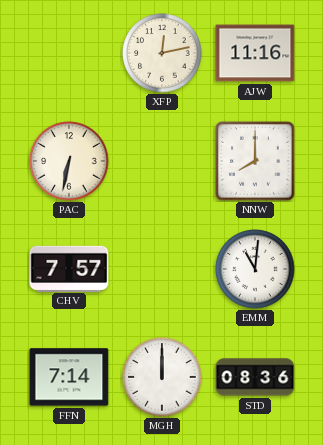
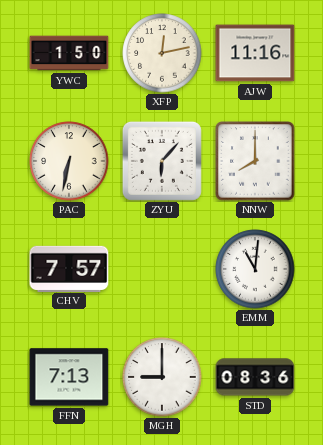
YWC: none -> 1:50 (69, 53)
ZYU: none -> 6:07 (162, 161)
FFN: 7:14 -> 7:13 (69, 377)
MGH: 12:00 -> 9:00 (162, 377)
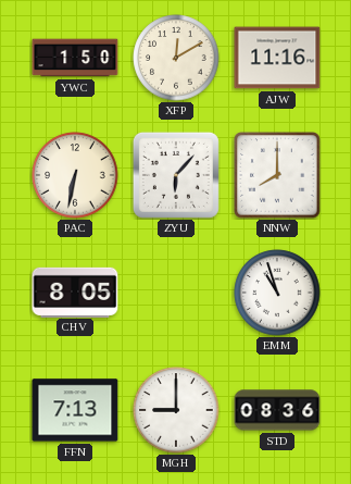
XFP: 12:13 -> 12:10 (176, 58)
CHV: 7:57 -> 8:05 (75, 291)
EMM: 11:01 -> 10:57 (277, 293)
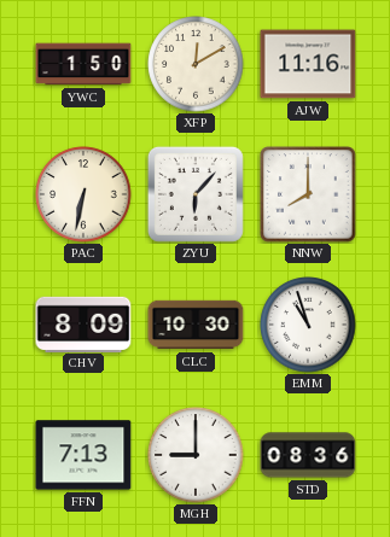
CHV: 8:05 -> 8:09 (83, 323)
CLC: none -> 10:30 (196, 325)
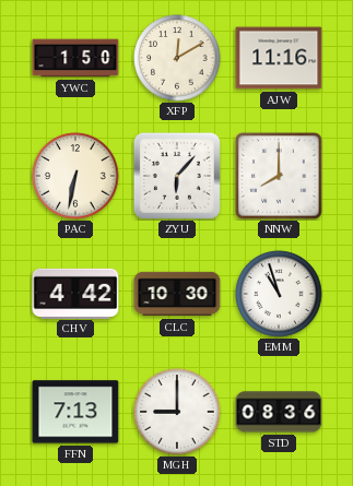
CHV: 8:09 -> 4:42 (75, 293)
